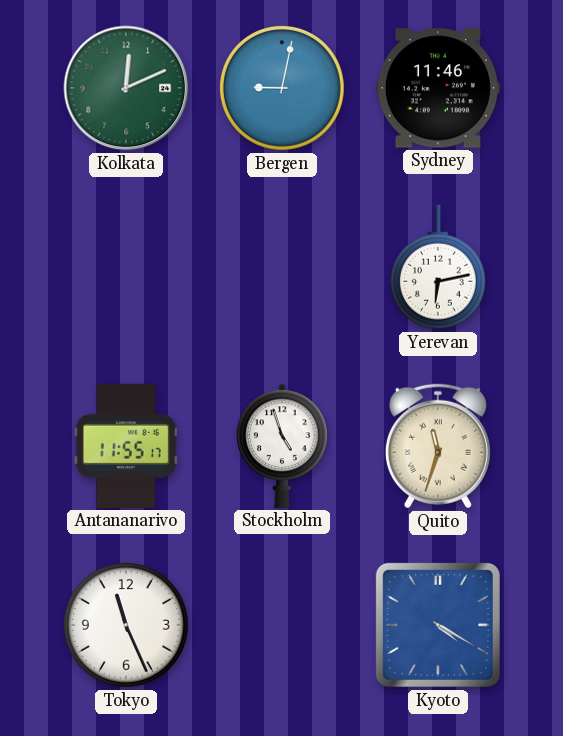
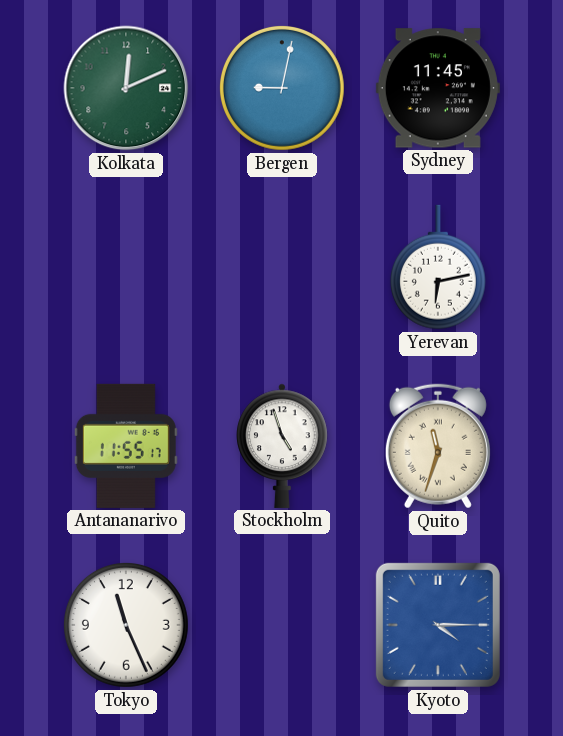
Sydney: 11:46 -> 11:45 (438, 88)
Kyoto: 4:20 -> 4:15 (438, 625)
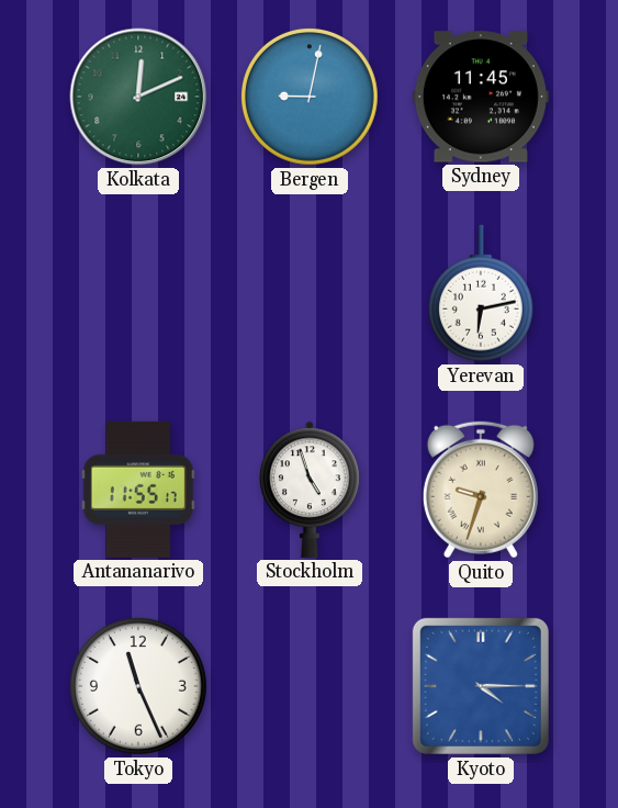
Quito: 11:33 -> 9:33 (481, 490)
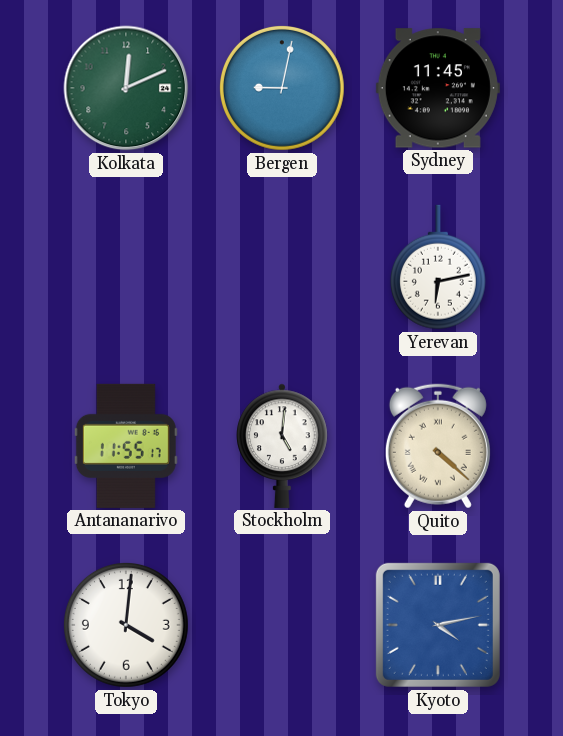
Stockholm: 4:57 -> 5:01 (282, 446)
Quito: 9:33 -> 4:22 (438, 446)
Tokyo: 11:26 -> 4:01 (126, 625)
Kyoto: 4:15 -> 4:13 (438, 625)
